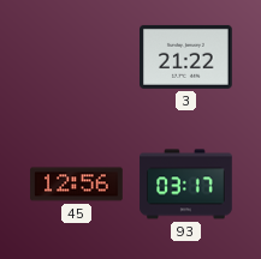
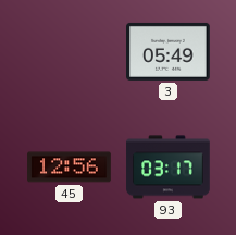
3: 21:22 -> 05:49 (169, 51)
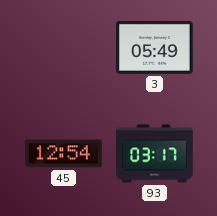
45: 12:56 -> 12:54 (64, 154)
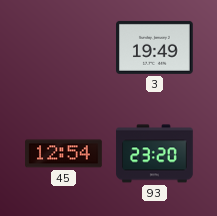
3: 05:49 -> 19:49 (155, 47)
93: 03:17 -> 23:20 (155, 154)
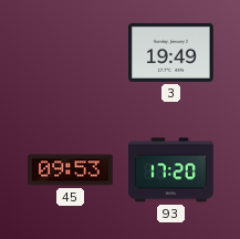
45: 12:54 -> 09:53 (71, 170)
93: 23:20 -> 17:20 (171, 170)
